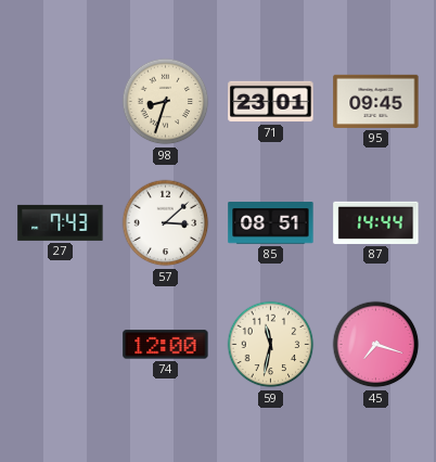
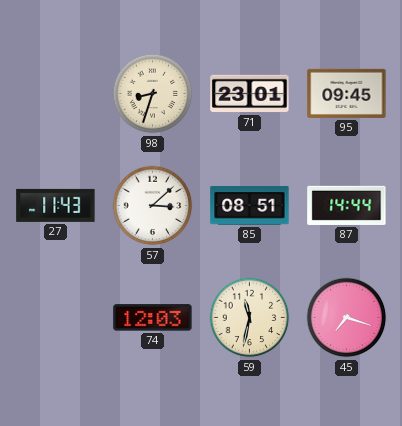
27: 7:43 -> 11:43 (56, 205)
74: 12:00 -> 12:03 (153, 318)
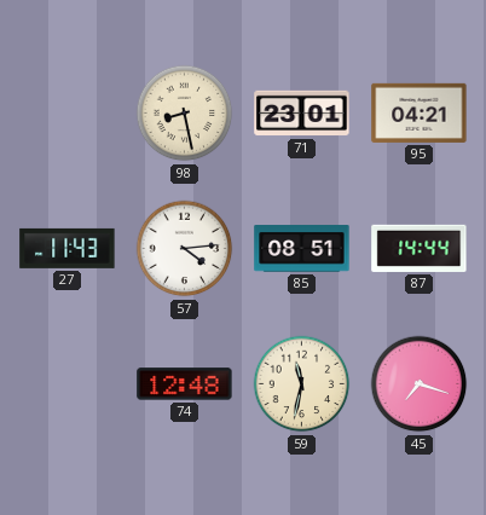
98: 8:33 -> 8:28 (185, 114)
95: 09:45 -> 04:21 (420, 112)
57: 3:08 -> 4:14 (185, 249)
74: 12:03 -> 12:48 (185, 384)
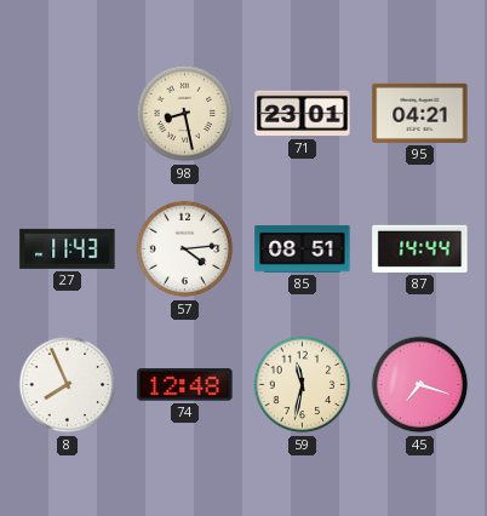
8: none -> 7:56 (68, 385)
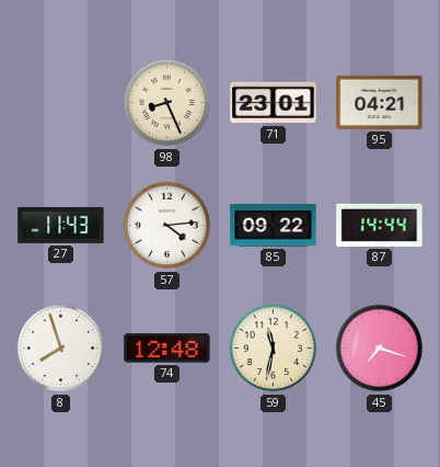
98: 8:28 -> 8:26 (167, 103)
85: 08:51 -> 09:22 (274, 226)
8: 7:56 -> 7:57 (61, 349)
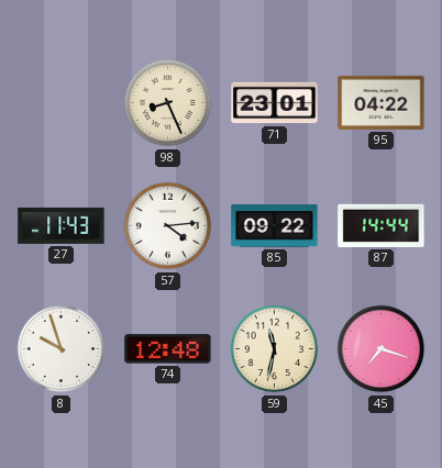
95: 04:21 -> 04:22 (382, 102)
8: 7:57 -> 9:57 (62, 349)
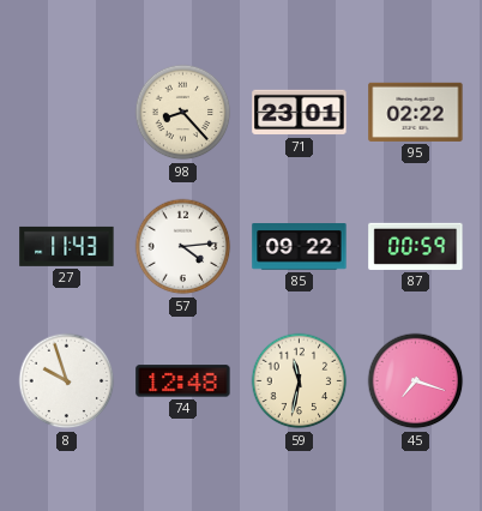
98: 8:26 -> 8:23 (183, 113)
95: 04:22 -> 02:22 (416, 112)
87: 14:44 -> 00:59 (416, 246)
